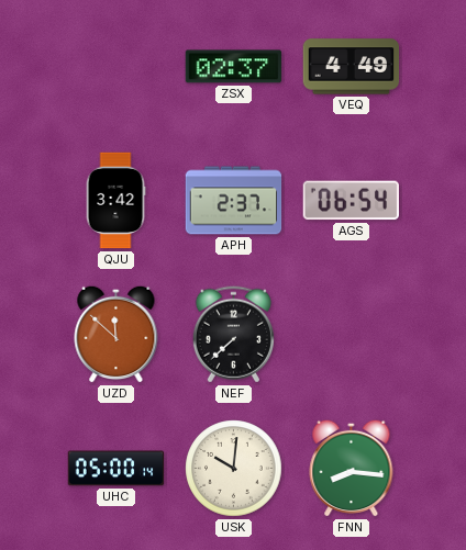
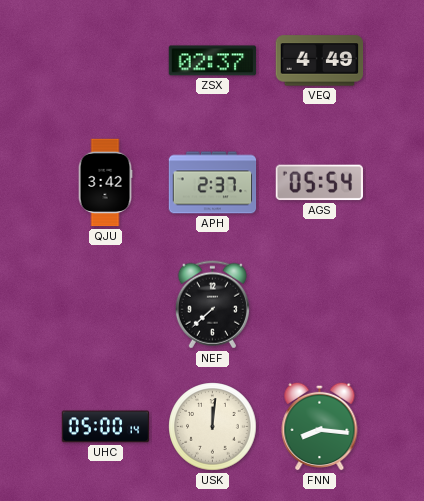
AGS: 06:54 -> 05:54 (319, 183)
UZD: 11:52 -> none (116, 334)
USK: 10:01 -> 12:01 (213, 427)
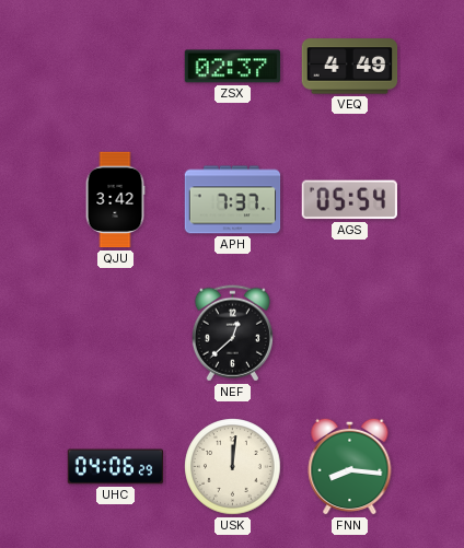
APH: 2:37 -> 7:37 (233, 200)
NEF: 7:38 -> 12:38 (232, 334)
UHC: 05:00 -> 04:06 (116, 467)
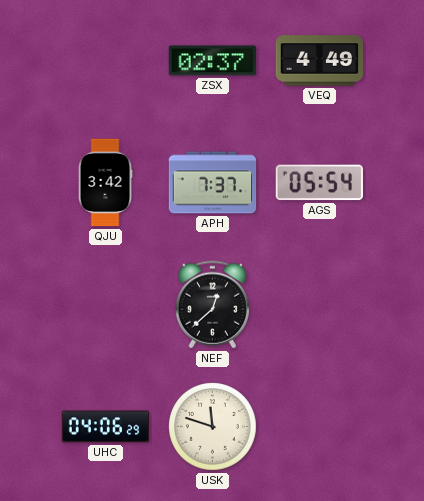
USK: 12:01 -> 11:48 (213, 427)
FNN: 8:16 -> none (350, 466)
